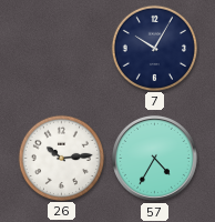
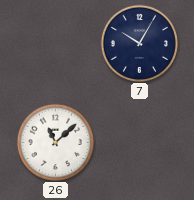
26: 10:14 -> 11:08 (55, 142)
57: 4:35 -> none (155, 159)
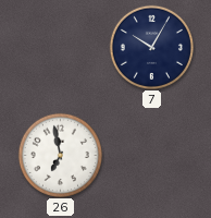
26: 11:08 -> 6:58 (60, 155)
